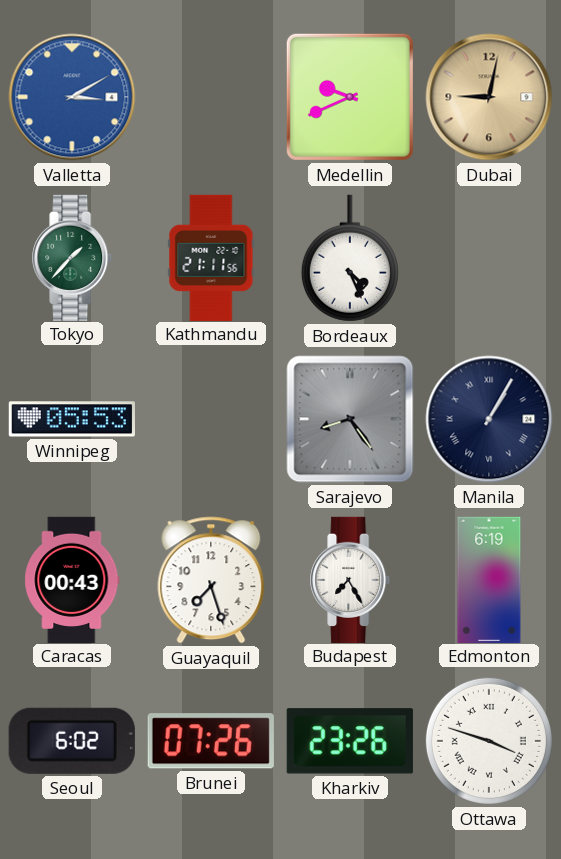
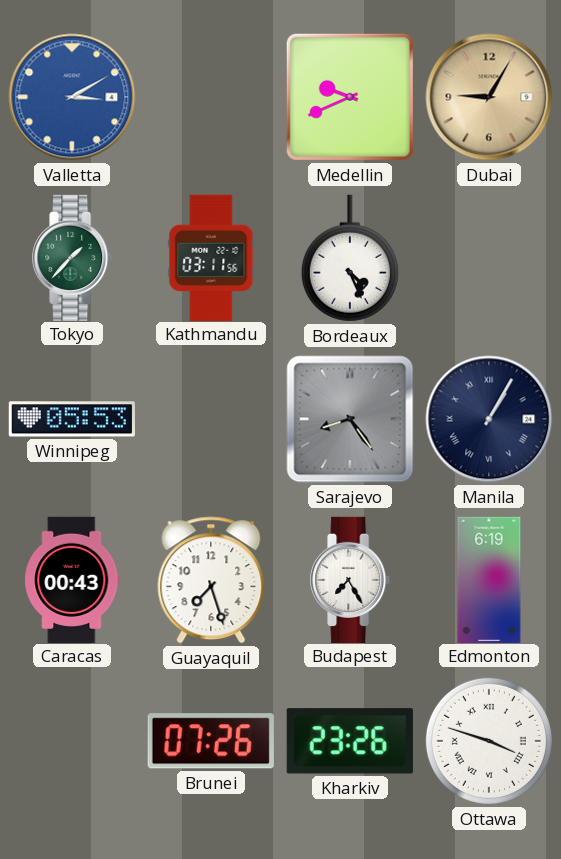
Dubai: 9:02 -> 9:05 (489, 97)
Kathmandu: 21:11 -> 03:11 (211, 257)
Seoul: 6:02 -> none (72, 741)
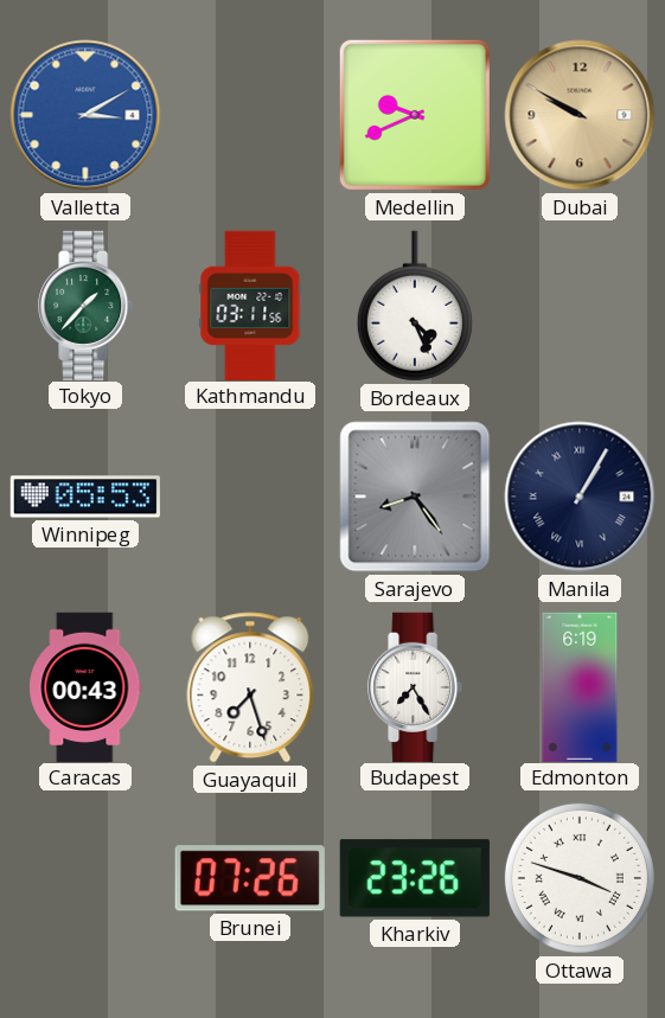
Dubai: 9:05 -> 9:50 (580, 115)
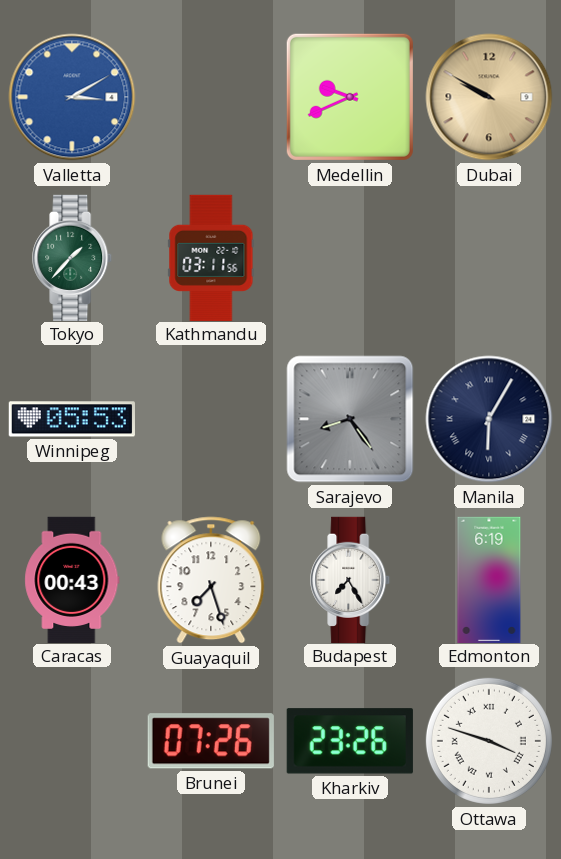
Bordeaux: 4:26 -> none (415, 306)
Manila: 1:05 -> 6:05 (489, 419)
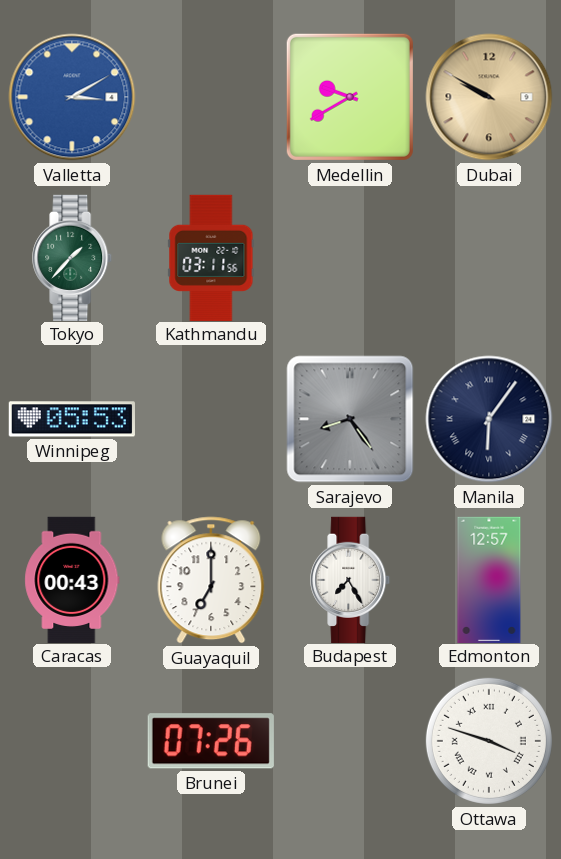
Medellin: 9:41 -> 9:40 (350, 97)
Manila: 6:05 -> 6:06 (489, 419)
Guayaquil: 7:27 -> 7:00 (211, 580)
Edmonton: 6:19 -> 12:57 (489, 579)
Kharkiv: 23:26 -> none (350, 741)
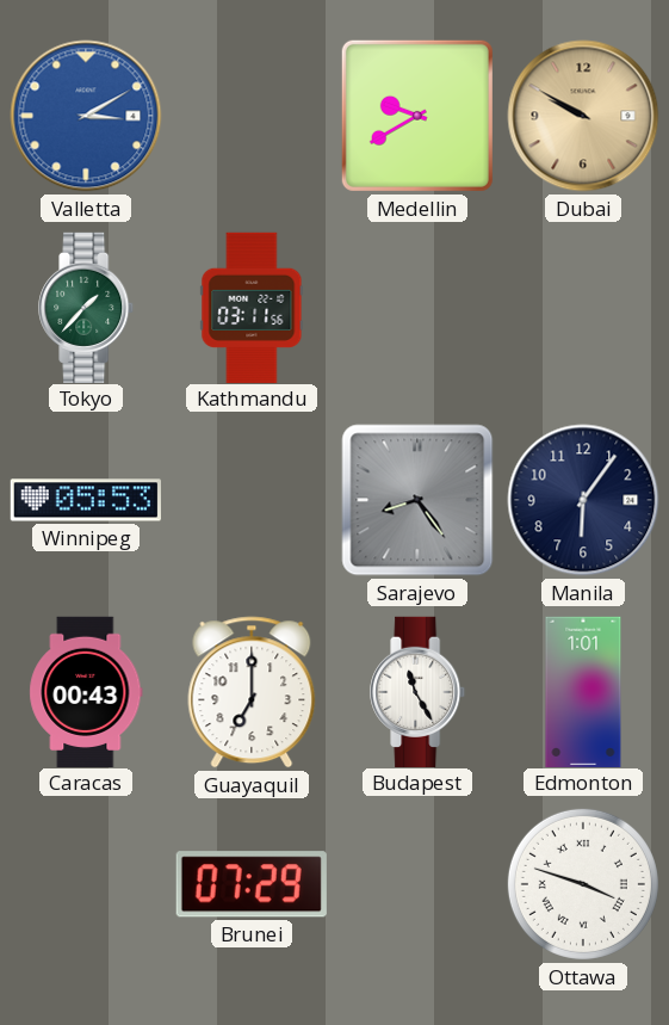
Manila numerals: Roman -> Arabic (583, 500)
Budapest: 7:25 -> 11:25 (419, 691)
Edmonton: 12:57 -> 1:01 (583, 691)
Brunei: 07:26 -> 07:29 (252, 884)
